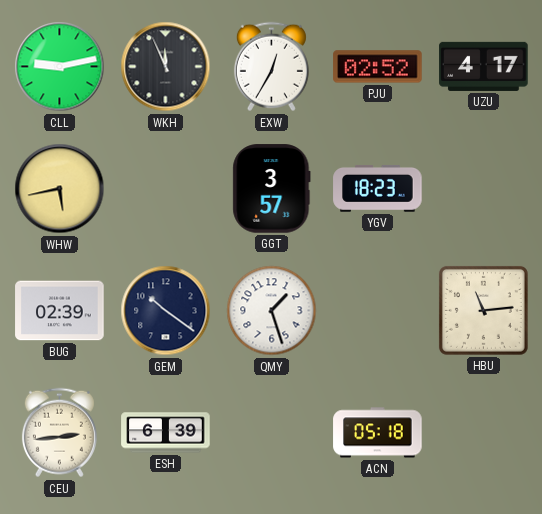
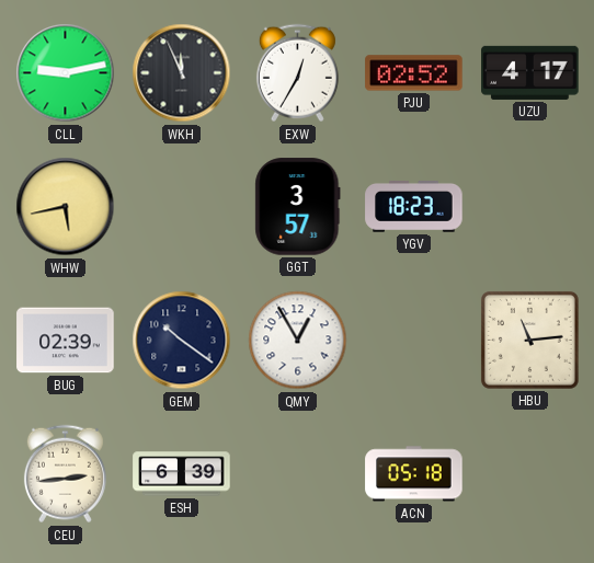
QMY: 1:27 -> 12:55 (298, 341)
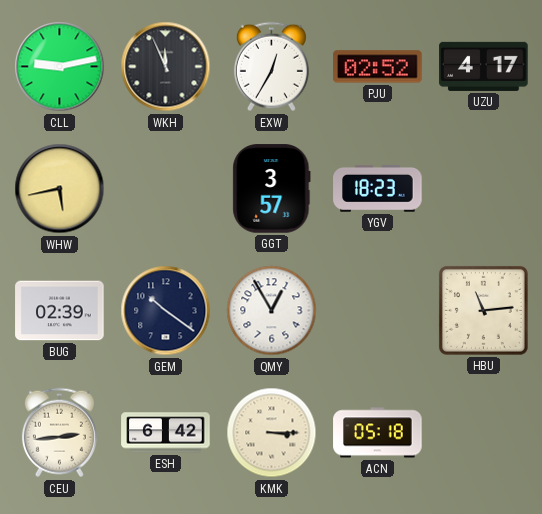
ESH: 6:39 -> 6:42 (166, 433)
KMK: none -> 3:15 (272, 433)
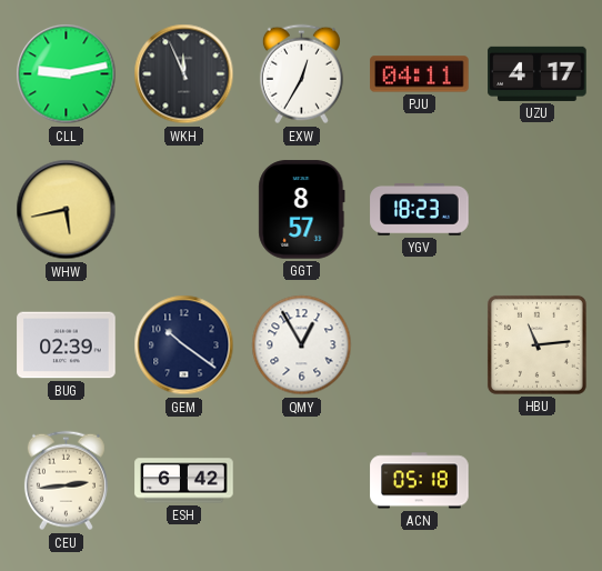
PJU: 02:52 -> 04:11 (420, 74)
GGT: 3:57 -> 8:57 (302, 210)
KMK: 3:15 -> none (272, 433)
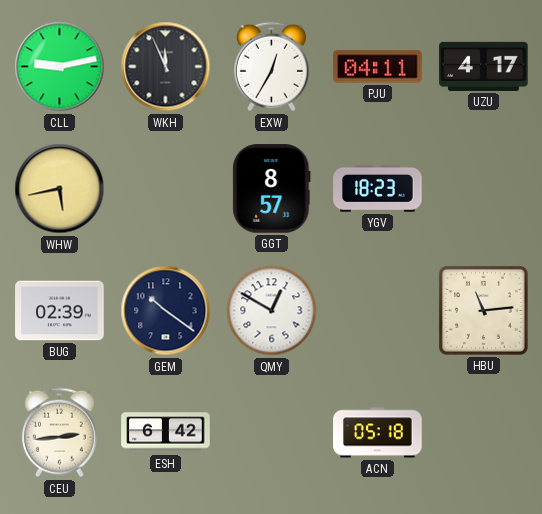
QMY: 12:55 -> 12:50 (272, 311)
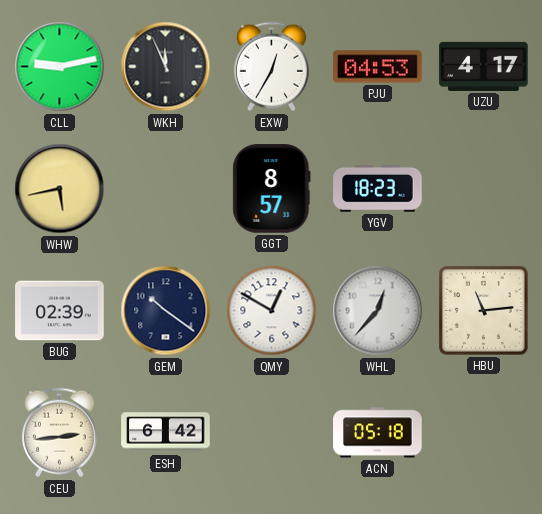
PJU: 04:11 -> 04:53 (378, 67)
WHL: none -> 12:37 (378, 311)
